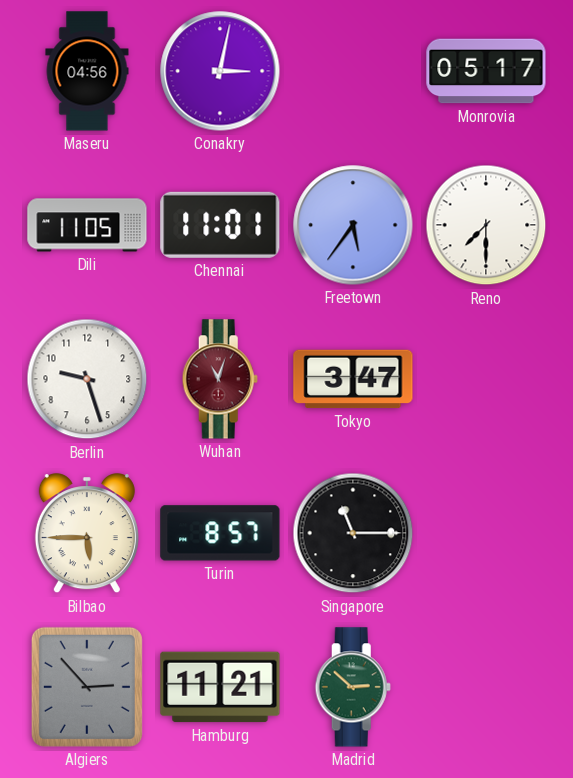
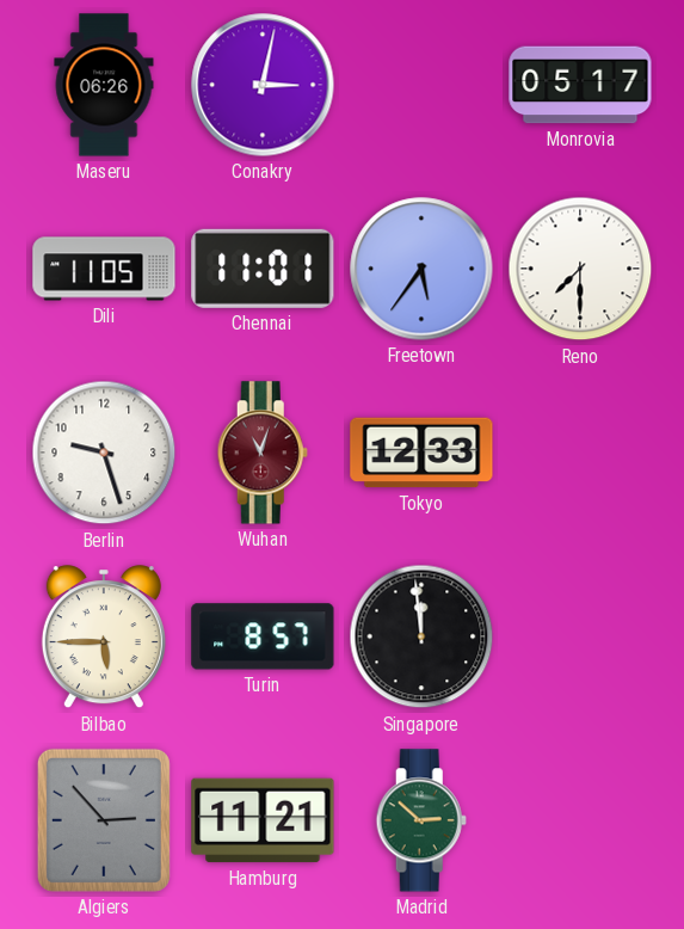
Maseru: 04:56 -> 06:26 (104, 85)
Tokyo: 3:47 -> 12:33 (421, 453)
Singapore: 11:15 -> 11:59 (421, 636)
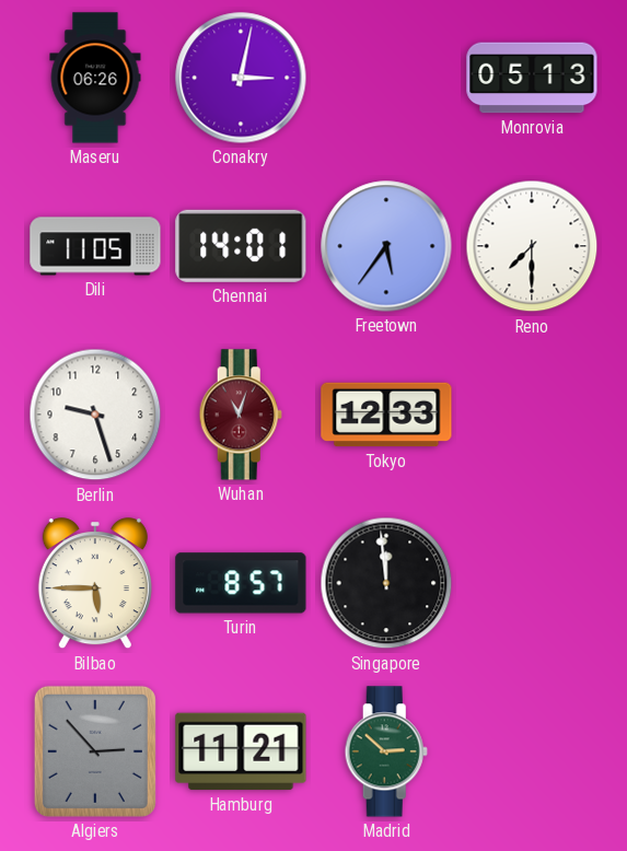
Monrovia: 05:17 -> 05:13 (532, 78)
Chennai: 11:01 -> 14:01 (241, 246)
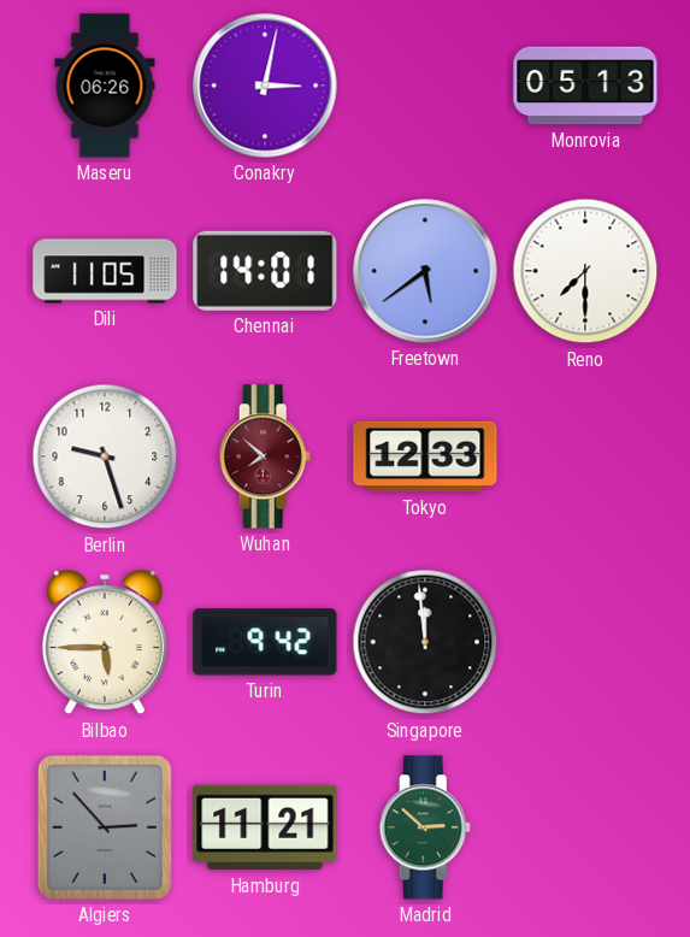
Freetown: 5:36 -> 5:39 (425, 271)
Wuhan: 11:03 -> 7:52 (265, 456)
Turin: 8:57 -> 9:42 (265, 642)
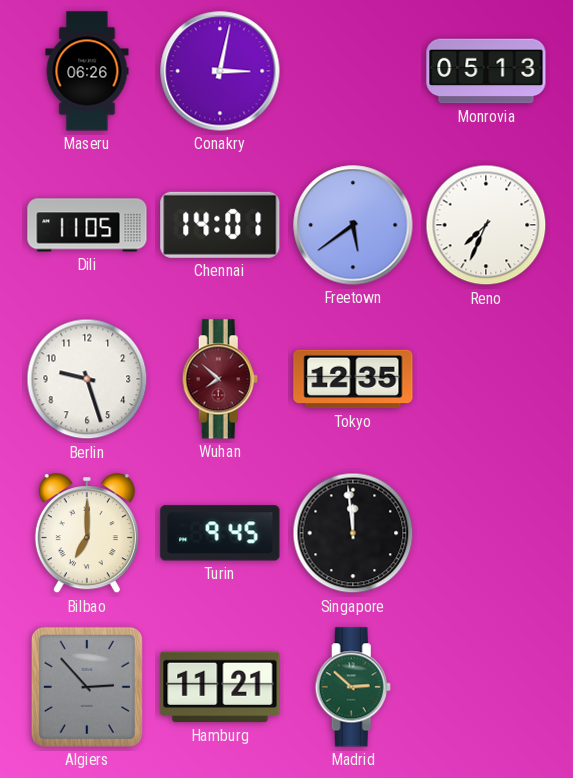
Reno: 7:30 -> 7:34 (486, 225)
Tokyo: 12:33 -> 12:35 (353, 379)
Bilbao: 5:45 -> 7:00 (87, 534)
Turin: 9:42 -> 9:45 (220, 533)
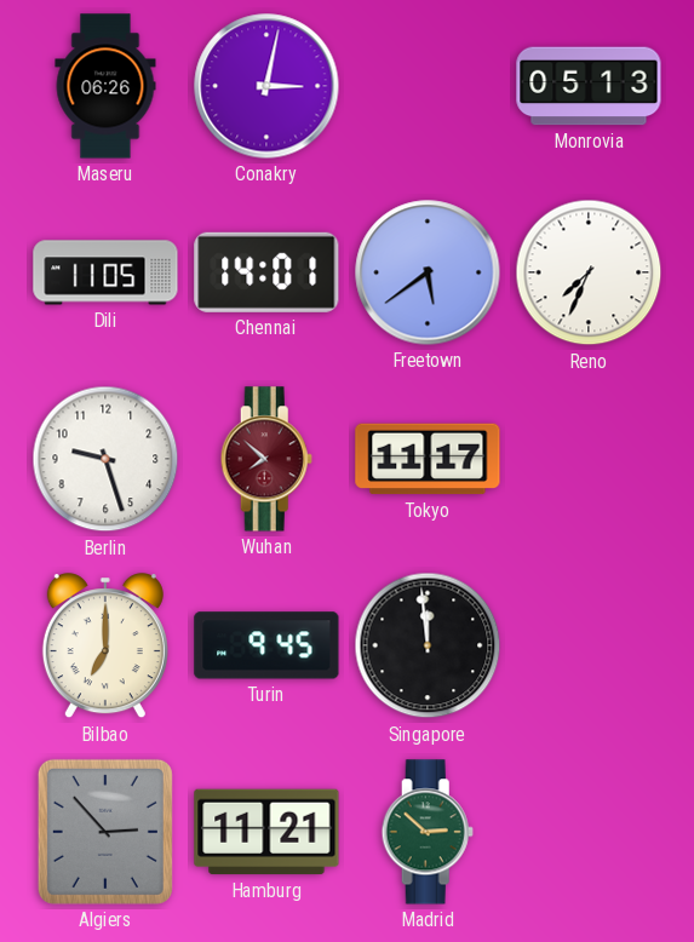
Tokyo: 12:35 -> 11:17 (428, 459)
